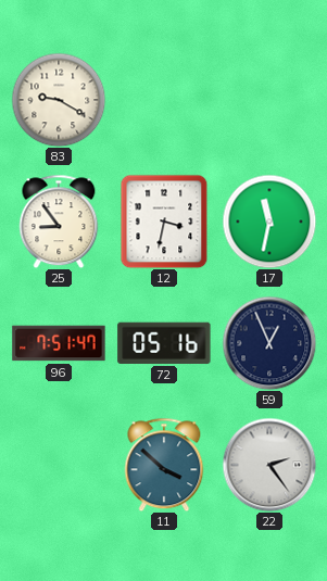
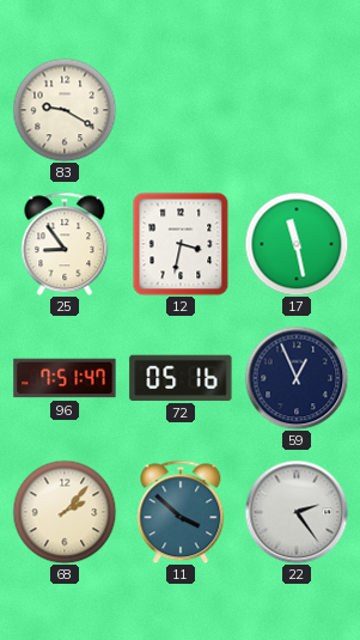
17: 11:32 -> 11:28 (297, 244)
68: none -> 2:07 (65, 512)
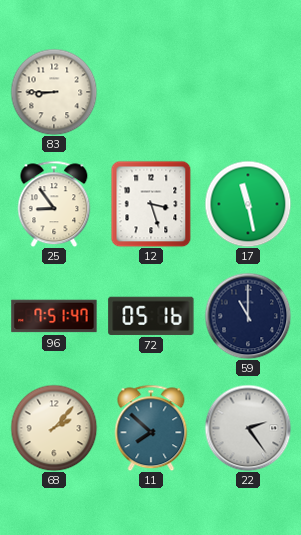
83: 9:20 -> 8:45 (54, 92)
12: 3:32 -> 3:27 (151, 204)
59: 12:56 -> 11:00 (248, 316)
11: 3:52 -> 7:52 (151, 428)
